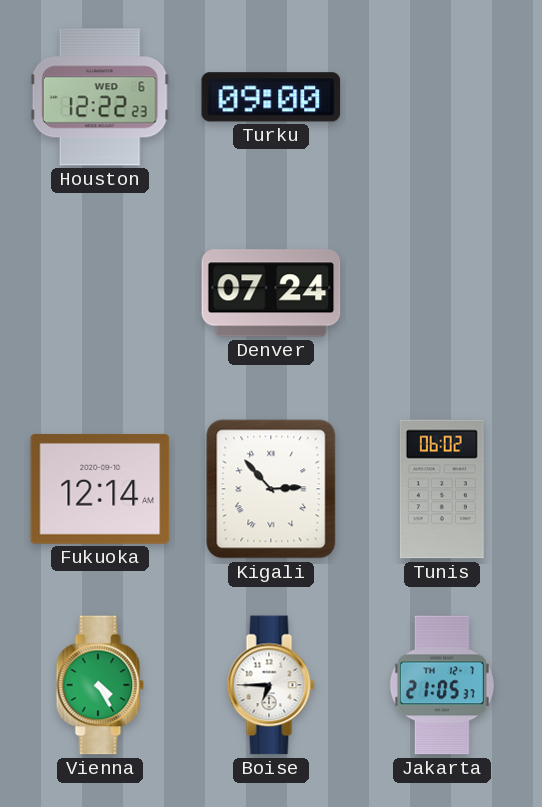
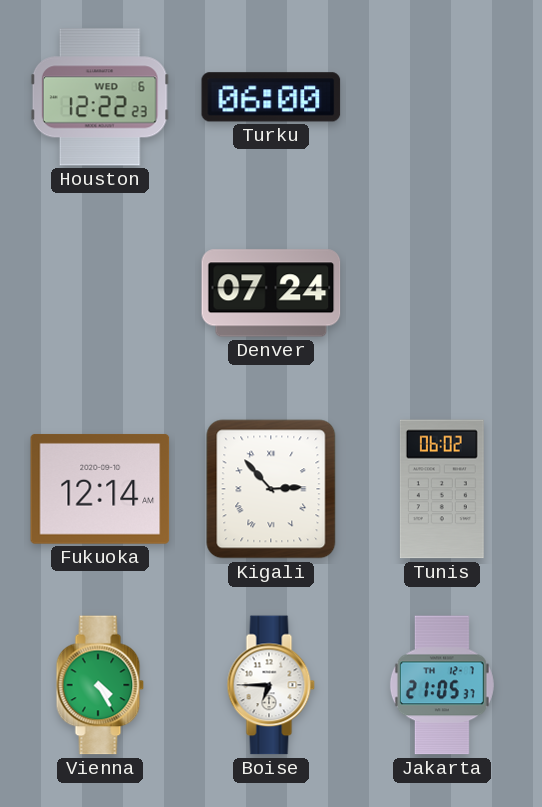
Turku: 09:00 -> 06:00 (271, 97)
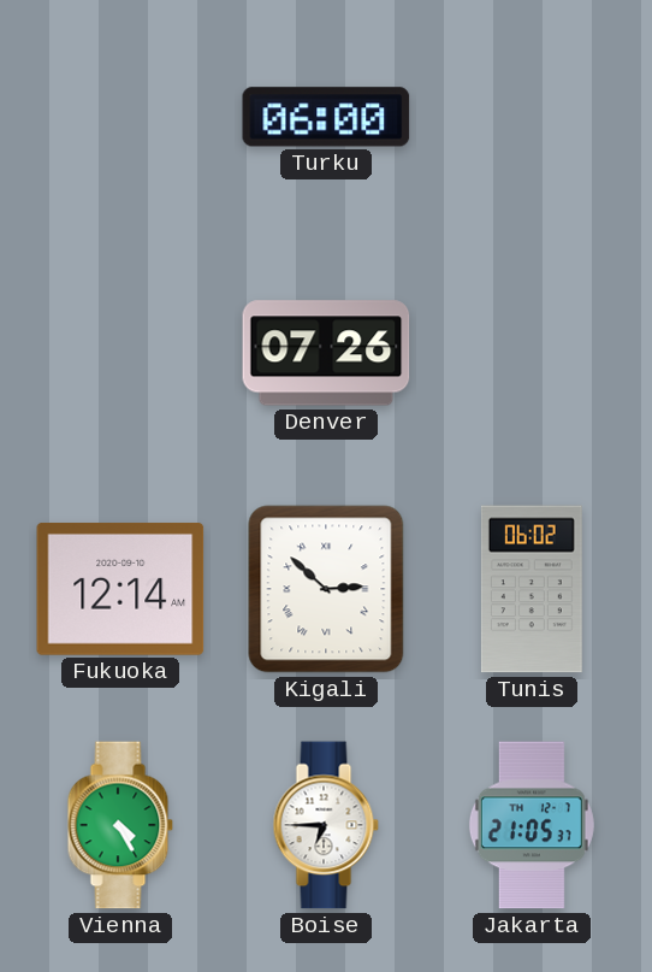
Houston: 12:22 -> none (100, 97)
Denver: 07:24 -> 07:26 (326, 353)
Kigali: 2:53 -> 2:52 (326, 589)
